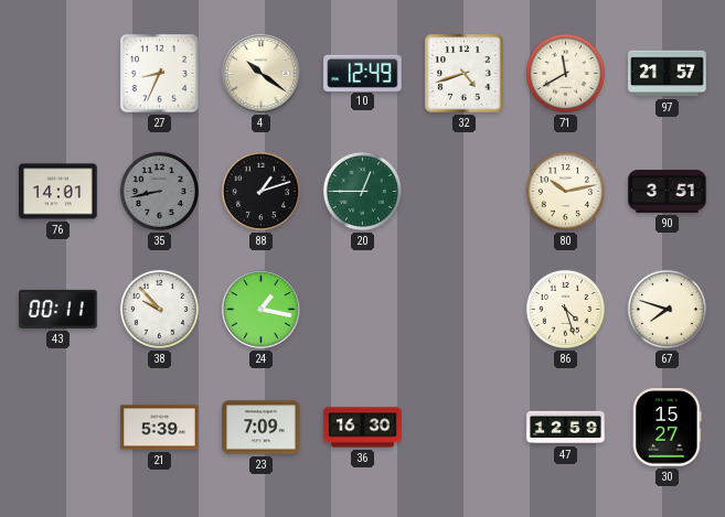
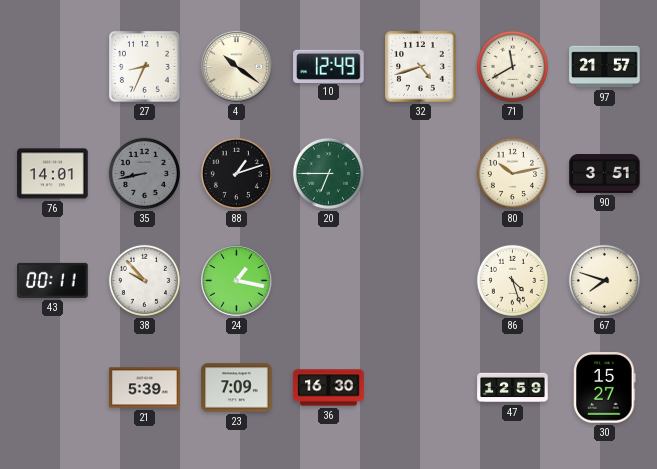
20: 12:45 -> 6:45 (328, 173)
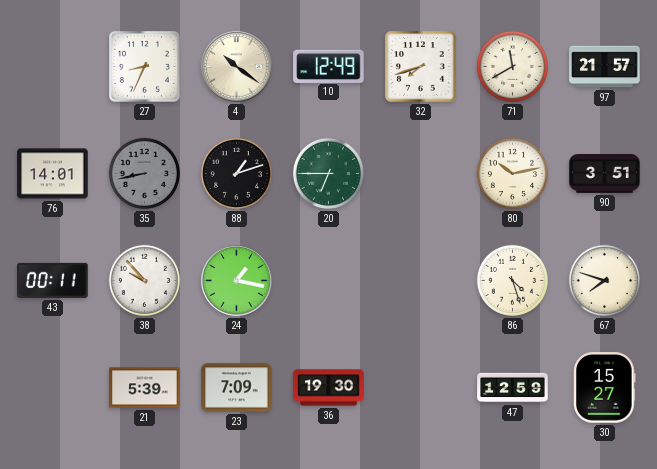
32: 4:42 -> 7:42 (421, 67)
36: 16:30 -> 19:30 (329, 388)
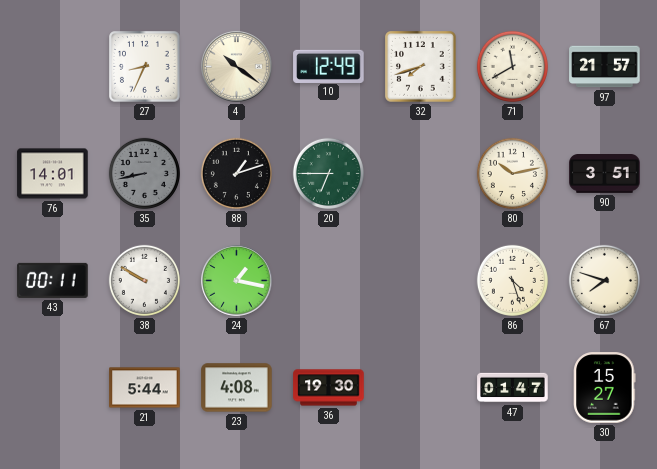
38: 9:53 -> 9:50 (144, 280)
21: 5:39 -> 5:44 (145, 388)
23: 7:09 -> 4:08 (237, 388)
47: 12:59 -> 01:47 (513, 388)
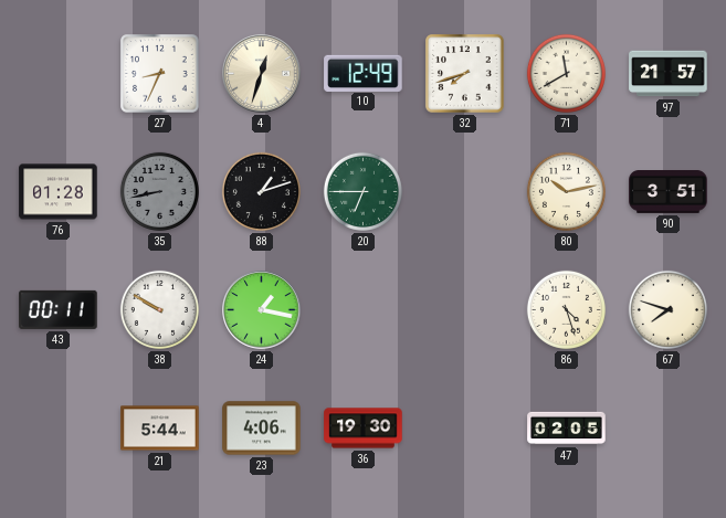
4: 10:21 -> 12:33 (262, 74)
76: 14:01 -> 01:28 (59, 192)
23: 4:08 -> 4:06 (262, 429)
47: 01:47 -> 02:05 (567, 429)
30: 15:27 -> none (605, 388)
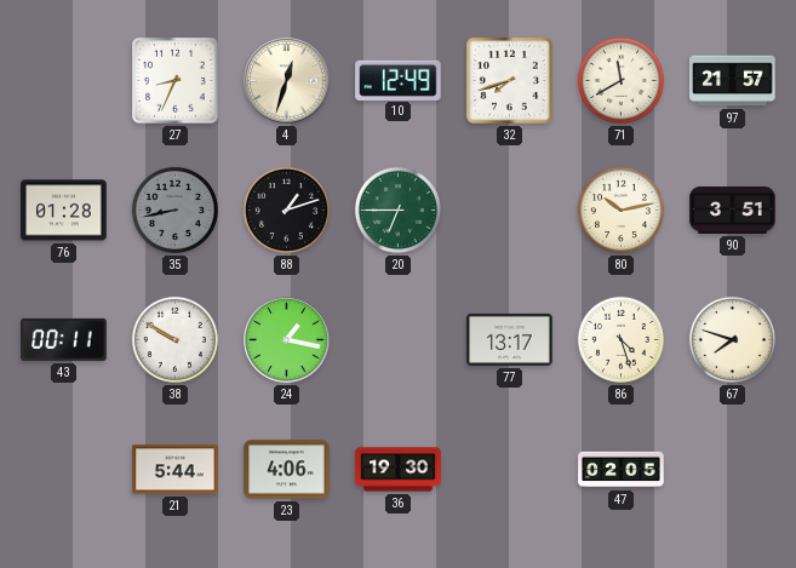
77: none -> 13:17 (510, 339)
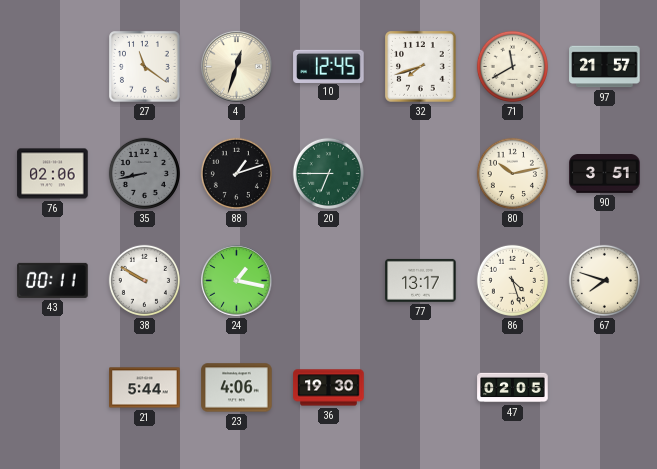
27: 8:34 -> 11:21 (145, 67)
10: 12:49 -> 12:45 (329, 66)
76: 01:28 -> 02:06 (53, 174)
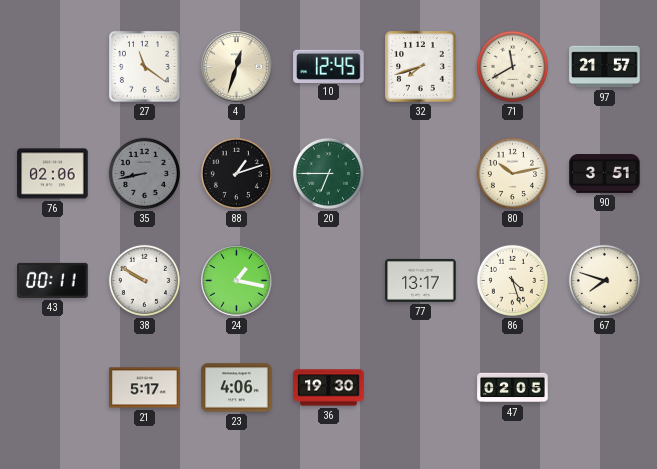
21: 5:44 -> 5:17 (145, 388)
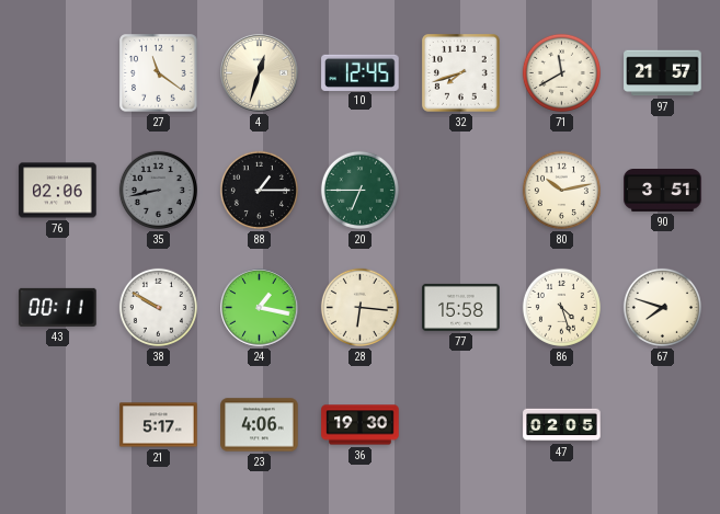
88: 1:12 -> 1:15 (259, 190)
28: none -> 6:16 (359, 307)
77: 13:17 -> 15:58 (461, 307)
